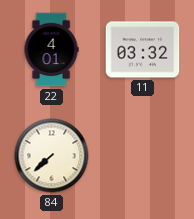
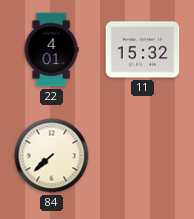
11: 03:32 -> 15:32 (143, 50)
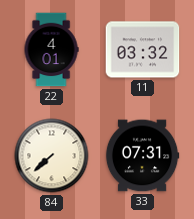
11: 15:32 -> 03:32 (143, 50)
33: none -> 07:31 (142, 156)
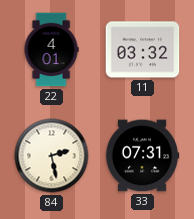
84: 7:38 -> 2:28 (52, 156)
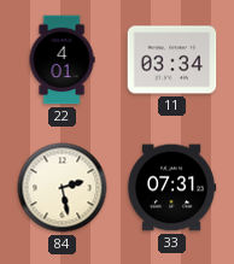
11: 03:32 -> 03:34 (172, 60)
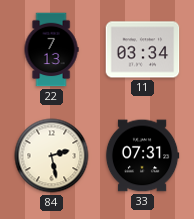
22: 4:01 -> 7:13 (51, 50)
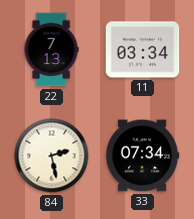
33: 07:31 -> 07:34 (142, 156)
